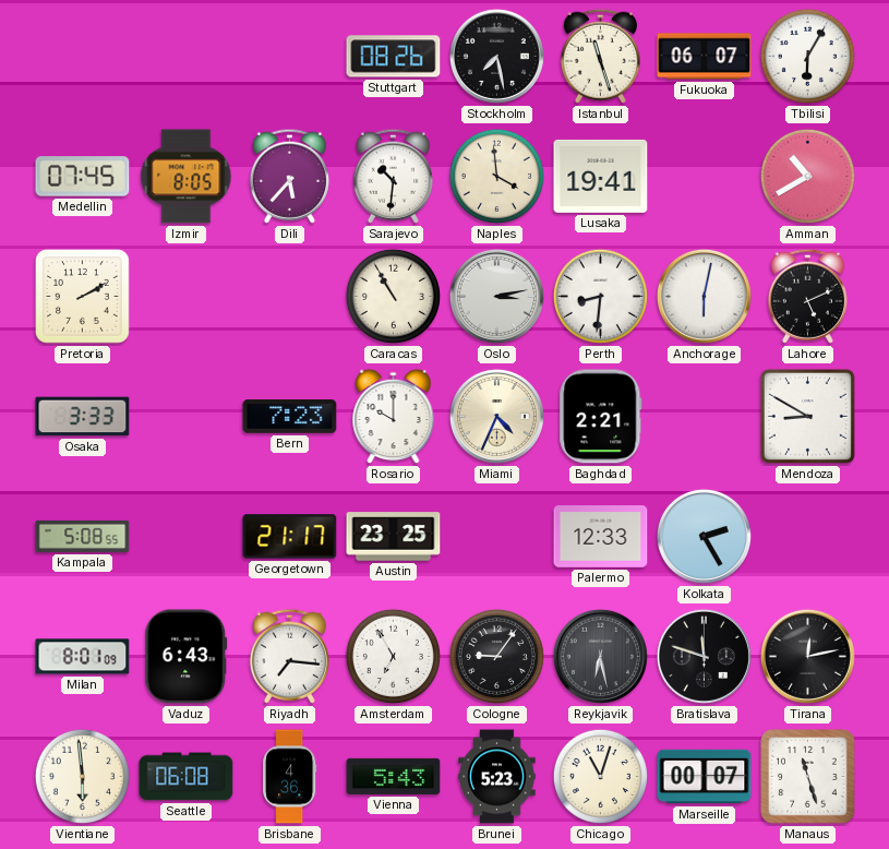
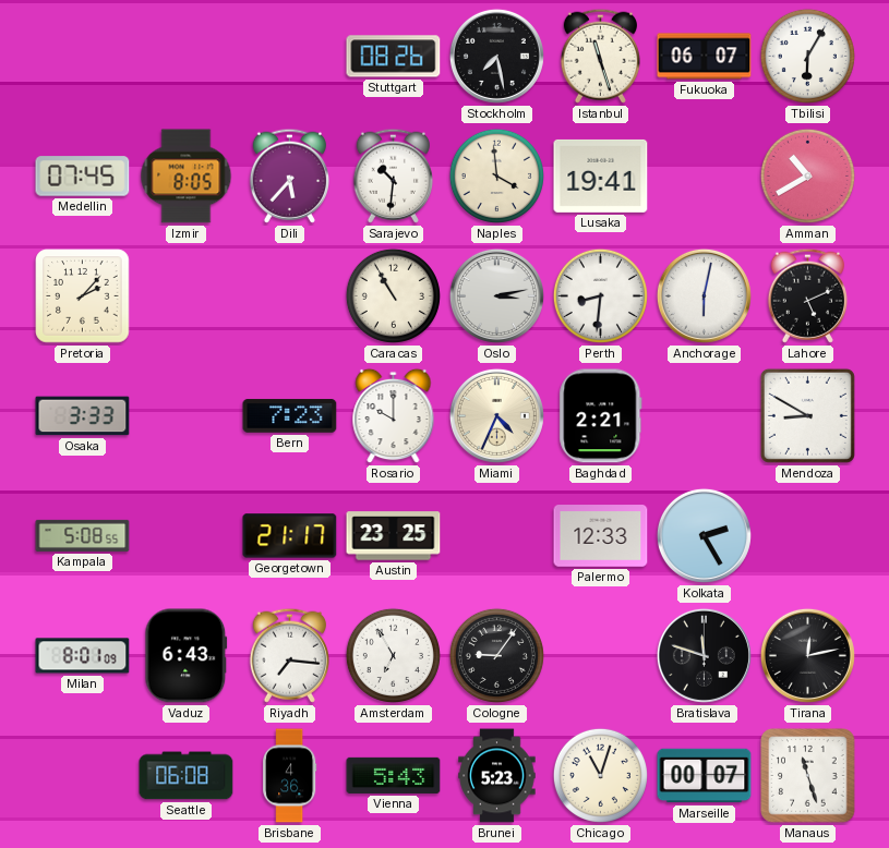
Pretoria: 2:10 -> 2:07 (83, 296)
Reykjavik: 6:28 -> none (600, 656)
Vientiane: 5:59 -> none (82, 776)
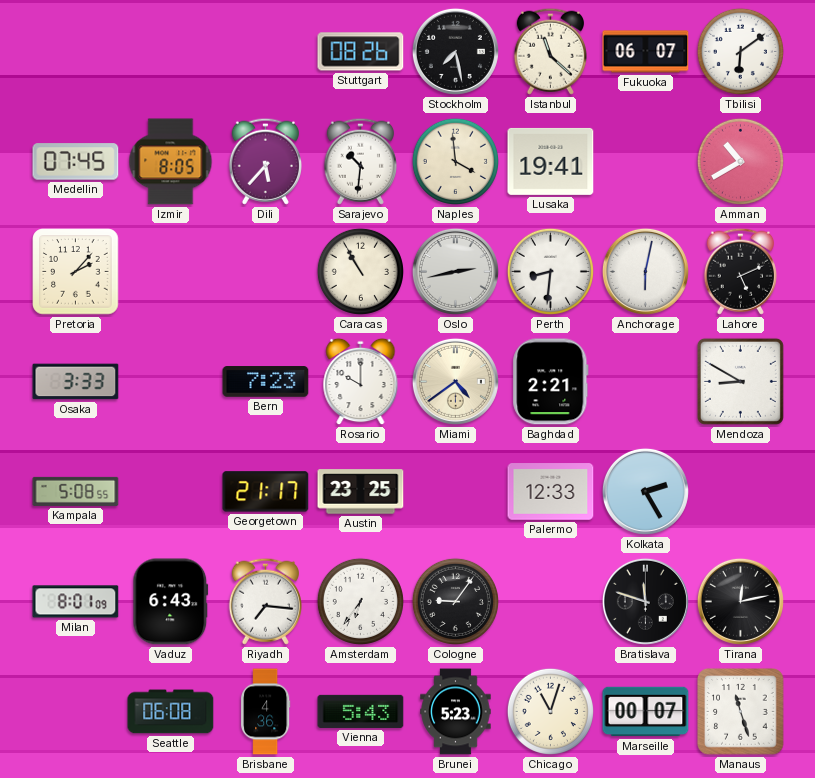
Istanbul: 11:27 -> 11:22 (550, 51)
Tbilisi: 6:05 -> 6:09 (740, 51)
Oslo: 3:13 -> 2:43 (455, 271)
Miami: 4:34 -> 4:39 (455, 381)
Amsterdam: 6:55 -> 6:36 (360, 601)
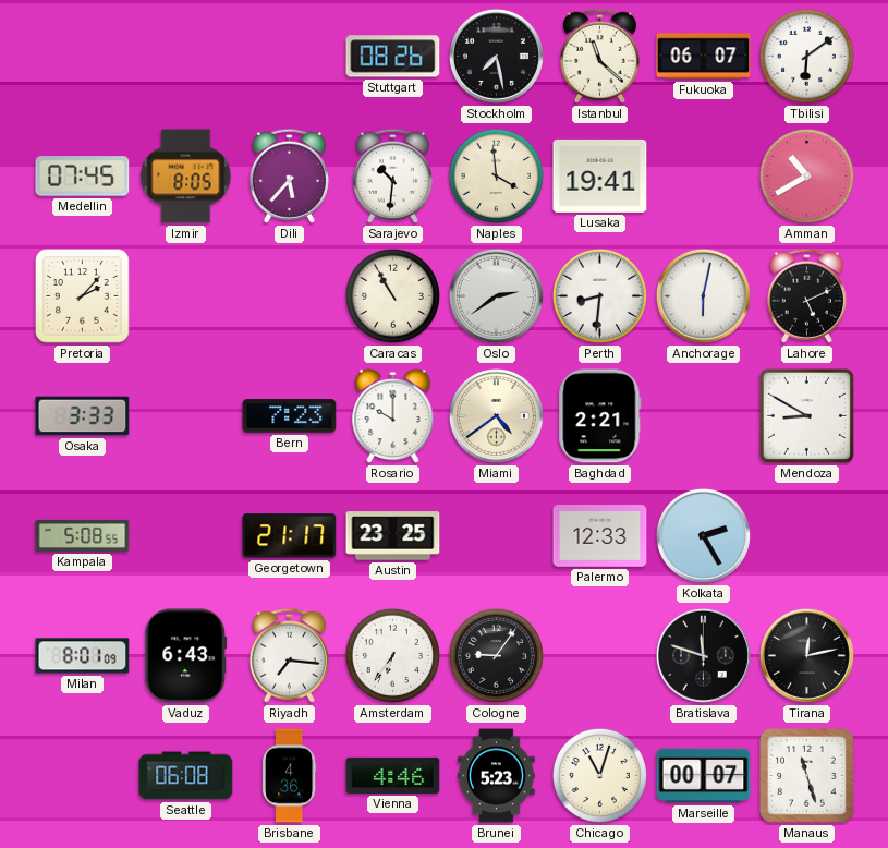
Oslo: 2:43 -> 2:39 (496, 295)
Vienna: 5:43 -> 4:46 (393, 775)
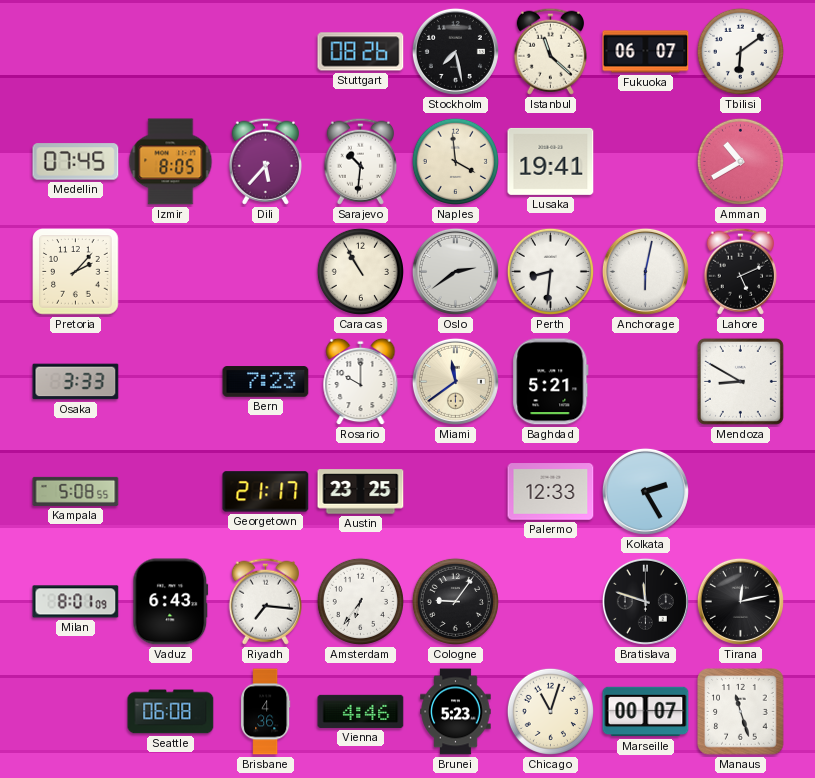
Miami: 4:39 -> 11:39 (455, 381)
Baghdad: 2:21 -> 5:21 (551, 382)
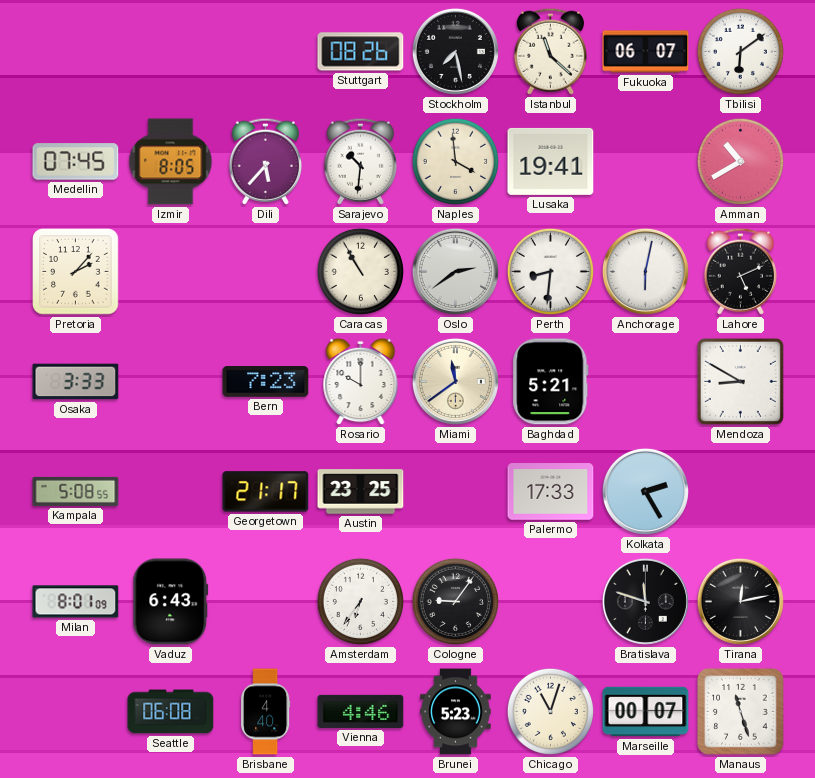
Palermo: 12:33 -> 17:33 (551, 492)
Riyadh: 7:16 -> none (265, 601)
Brisbane: 4:36 -> 4:40 (266, 712)
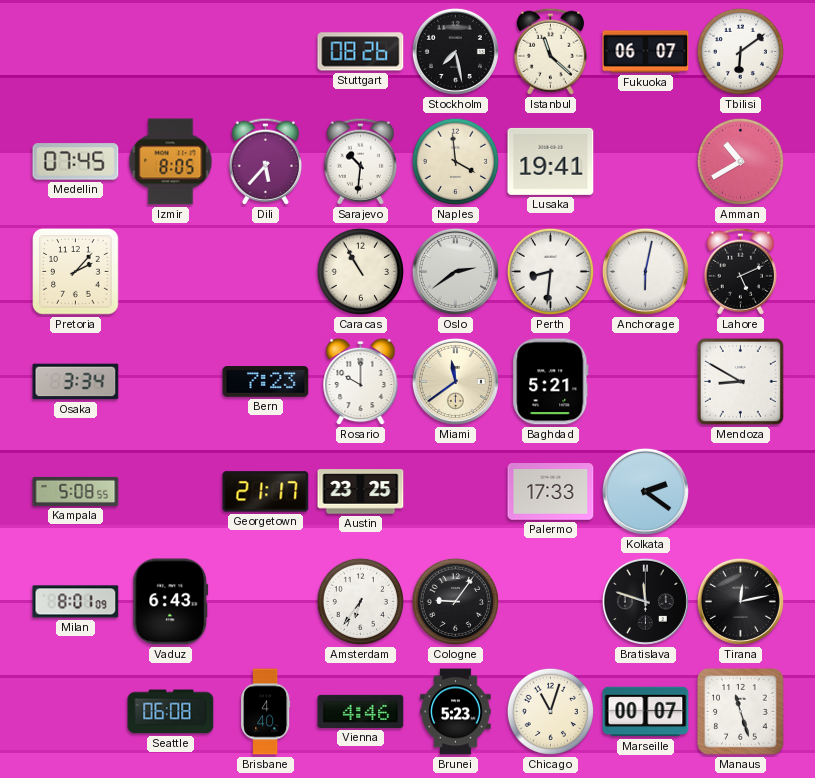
Osaka: 3:33 -> 3:34 (76, 382)
Kolkata: 2:25 -> 2:21 (645, 491)
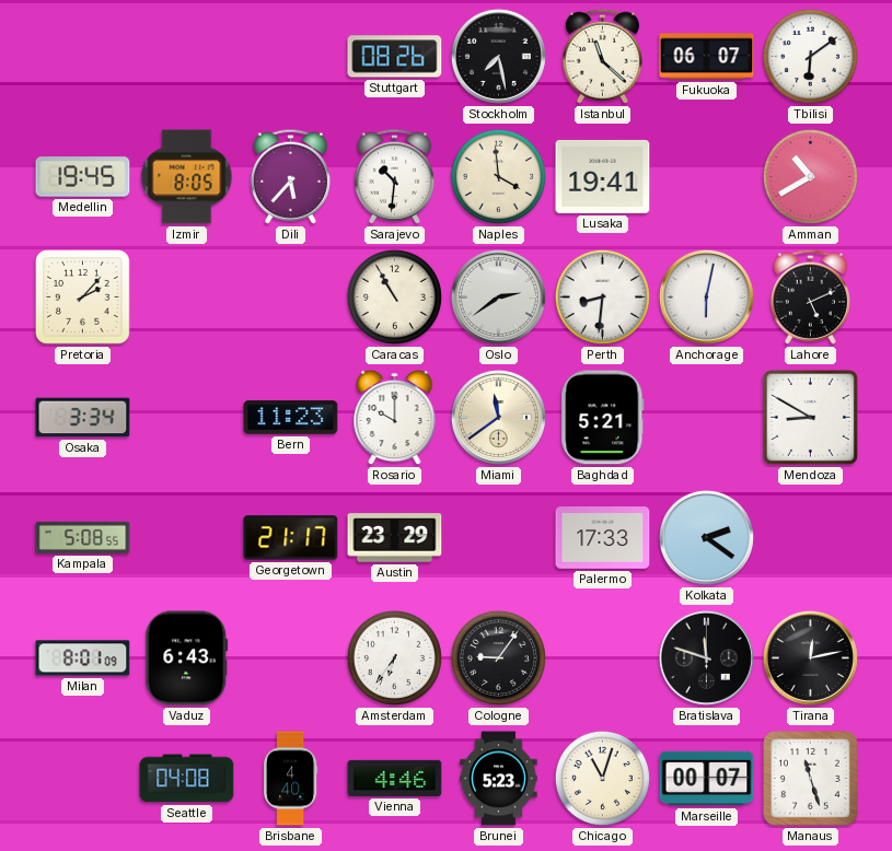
Medellin: 07:45 -> 19:45 (83, 177)
Bern: 7:23 -> 11:23 (291, 418)
Austin: 23:25 -> 23:29 (395, 538)
Seattle: 06:08 -> 04:08 (187, 779)
